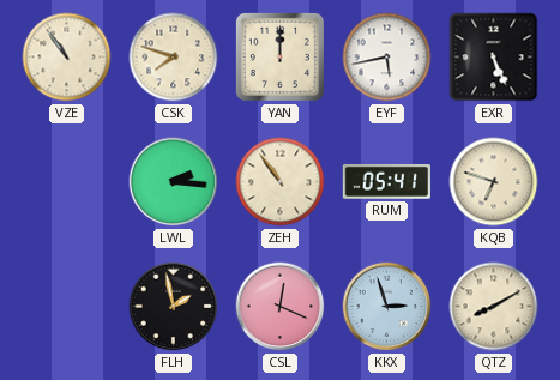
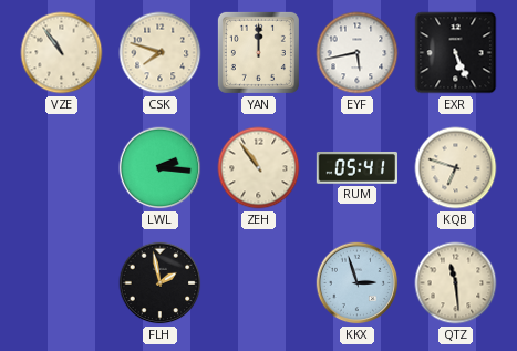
CSL: 12:19 -> none (281, 307)
QTZ: 8:10 -> 11:29 (456, 283)
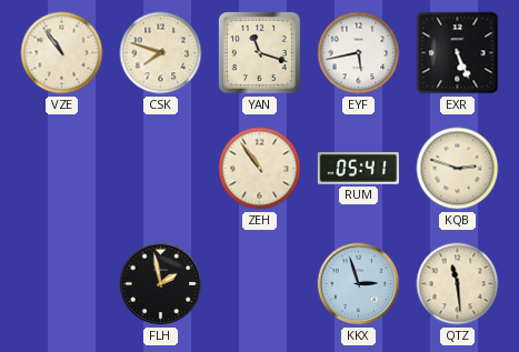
YAN: 12:00 -> 11:18 (259, 52)
LWL: 2:16 -> none (161, 168)
KQB: 6:48 -> 2:48 (458, 169)
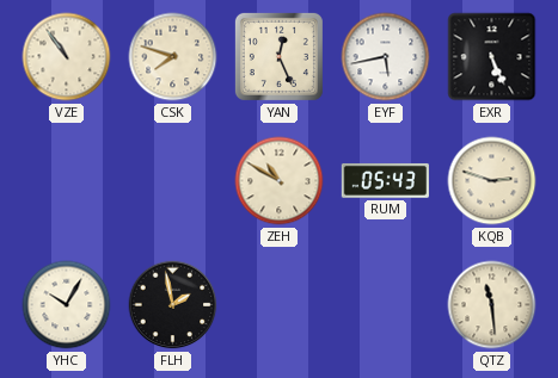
YAN: 11:18 -> 12:26 (278, 56)
ZEH: 10:54 -> 10:50 (280, 181)
RUM: 05:41 -> 05:43 (385, 181)
YHC: none -> 10:05 (67, 305)
KKX: 2:57 -> none (359, 284)
